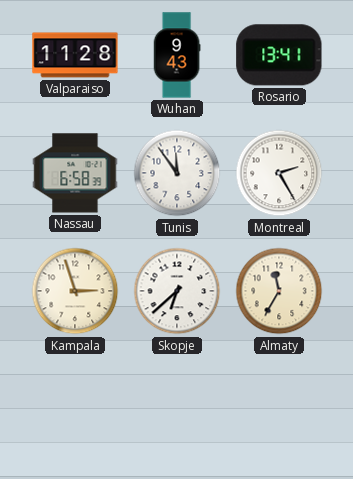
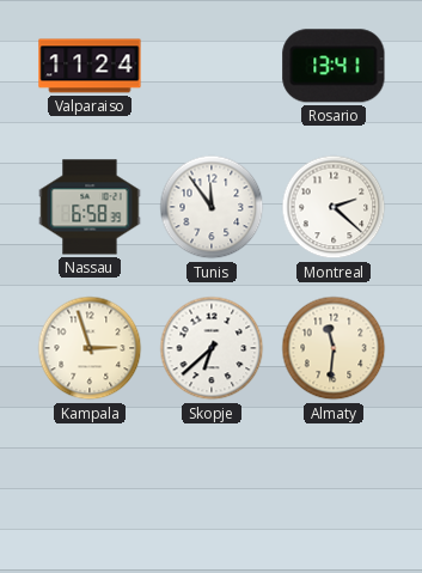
Valparaiso: 11:28 -> 11:24 (90, 66)
Wuhan: 9:43 -> none (177, 55)
Montreal: 2:25 -> 2:22 (334, 207)
Almaty: 11:35 -> 11:31 (334, 348)
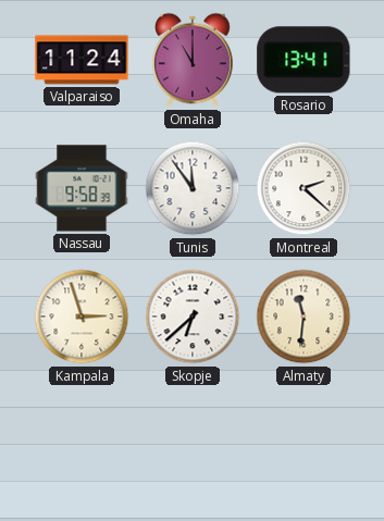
Omaha: none -> 11:00 (193, 60)
Nassau: 6:58 -> 9:58 (82, 188)
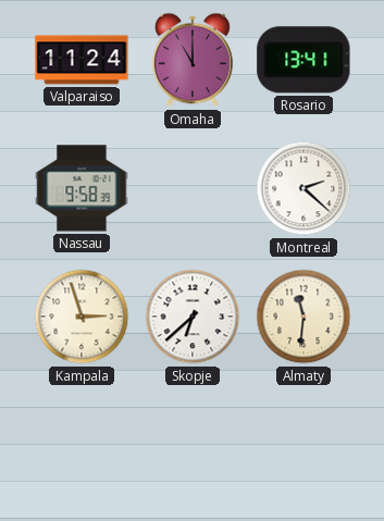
Tunis: 11:54 -> none (193, 188)
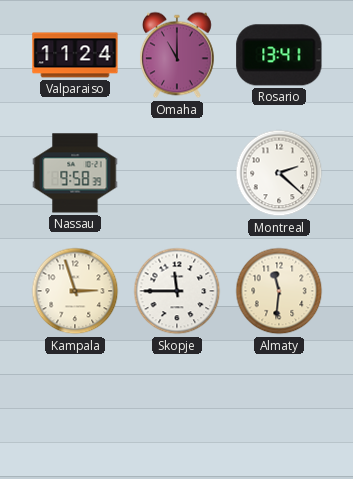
Skopje: 6:38 -> 11:45 (177, 291)
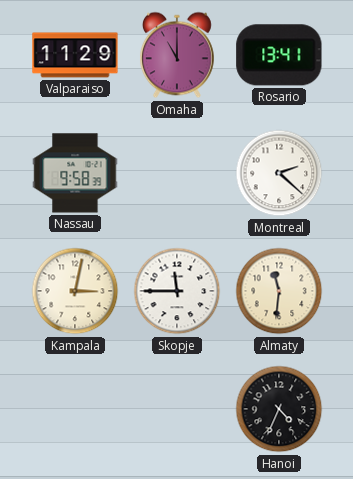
Valparaiso: 11:24 -> 11:29 (75, 55)
Kampala: 2:57 -> 3:02 (75, 291)
Hanoi: none -> 4:34 (279, 409)
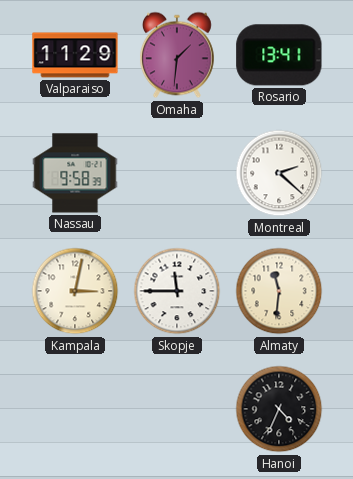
Omaha: 11:00 -> 1:31 (177, 55)
